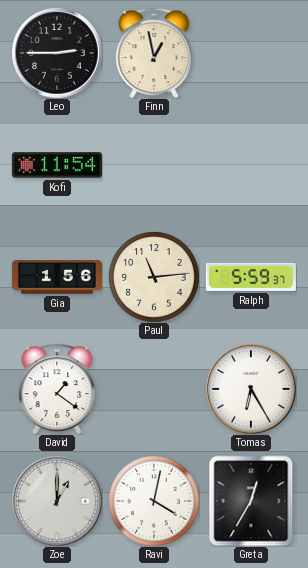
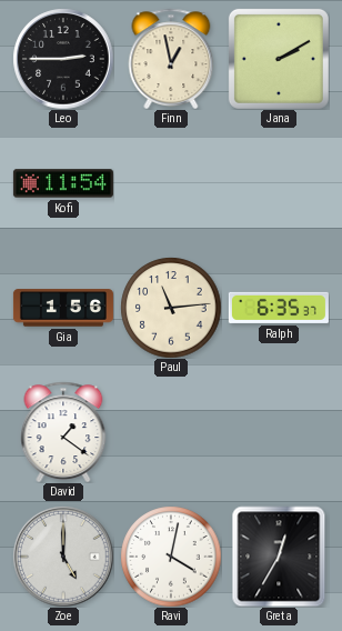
Jana: none -> 2:10 (279, 59)
Ralph: 5:59 -> 6:35 (279, 308)
Tomas: 6:25 -> none (251, 389)
Zoe: 1:00 -> 5:00 (63, 557)
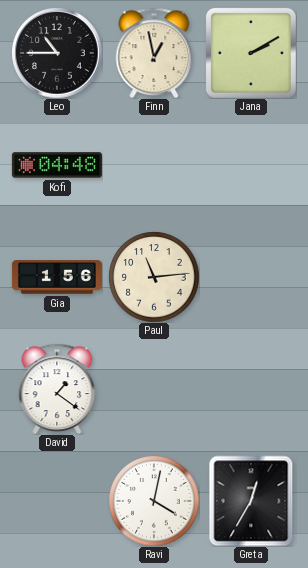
Leo: 2:45 -> 10:45 (57, 53)
Kofi: 11:54 -> 04:48 (57, 165)
Ralph: 6:35 -> none (279, 308)
Zoe: 5:00 -> none (63, 557)
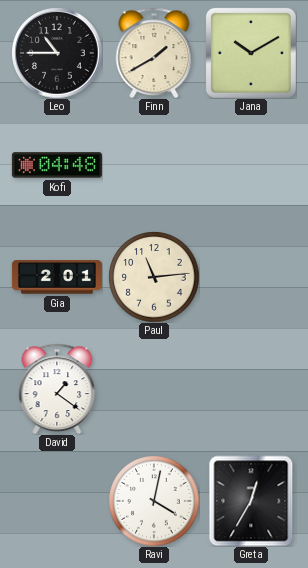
Finn: 12:58 -> 1:40 (154, 52)
Jana: 2:10 -> 10:10 (251, 53)
Gia: 1:56 -> 2:01 (57, 277)
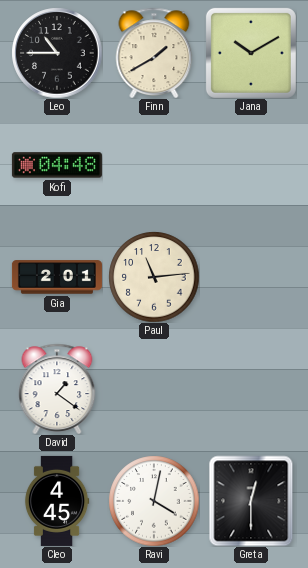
Cleo: none -> 4:45 (57, 501)
Greta: 12:35 -> 12:30 (251, 501)
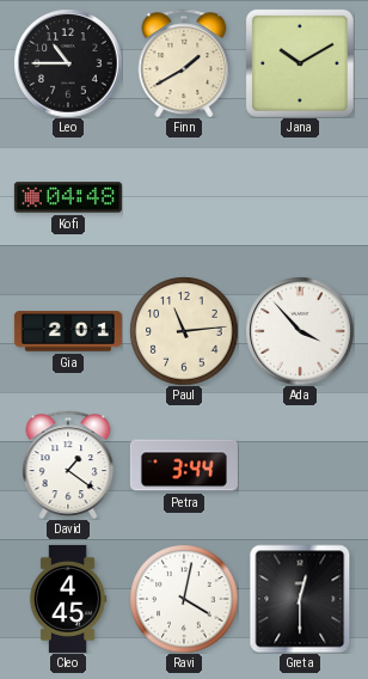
Ada: none -> 3:53 (300, 331)
Petra: none -> 3:44 (184, 465)
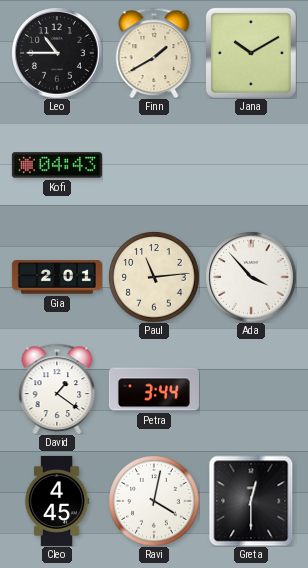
Kofi: 04:48 -> 04:43 (57, 165)
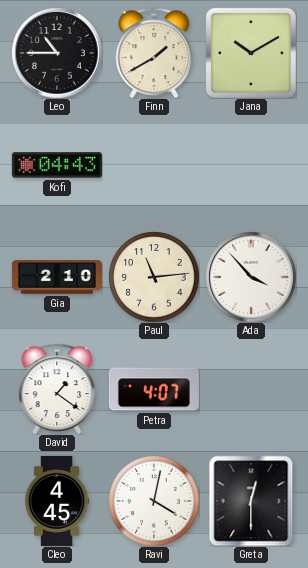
Gia: 2:01 -> 2:10 (57, 277)
Petra: 3:44 -> 4:07 (154, 389)
